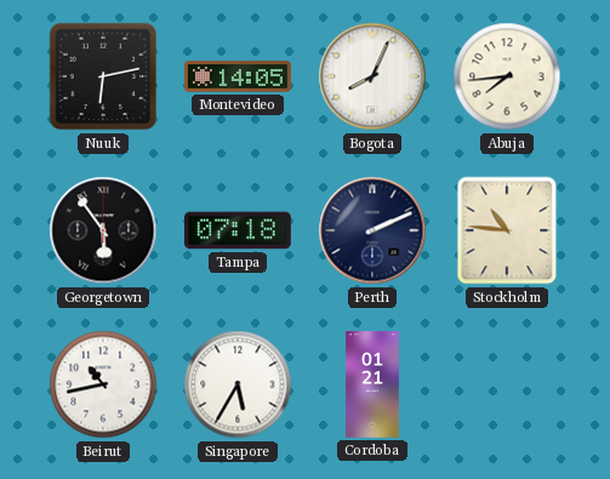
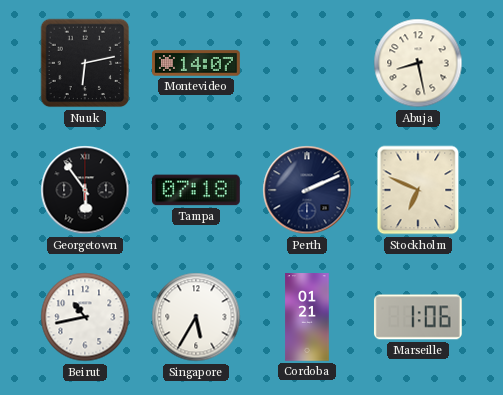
Montevideo: 14:05 -> 14:07 (196, 63)
Bogota: 8:04 -> none (372, 76)
Abuja: 7:44 -> 8:28 (418, 63)
Stockholm: 10:46 -> 6:49 (418, 190)
Marseille: none -> 1:06 (418, 317)
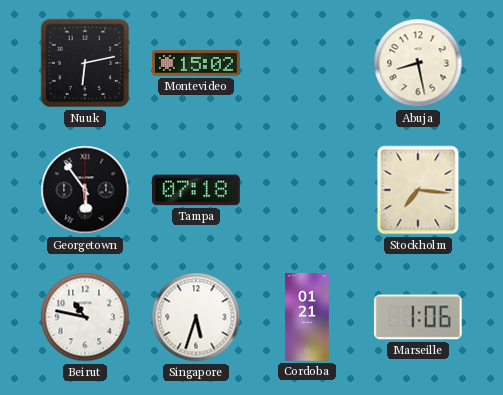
Montevideo: 14:07 -> 15:02 (196, 63)
Perth: 2:11 -> none (307, 190)
Stockholm: 6:49 -> 7:16 (418, 190)
Beirut: 10:43 -> 10:47 (85, 317)
Singapore: 5:35 -> 5:33 (196, 317)
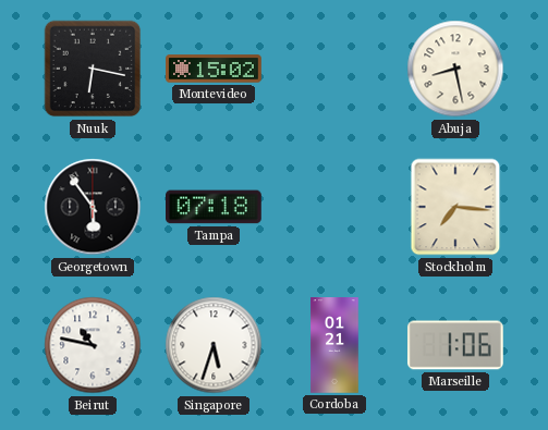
Nuuk: 6:13 -> 6:17 (93, 69)
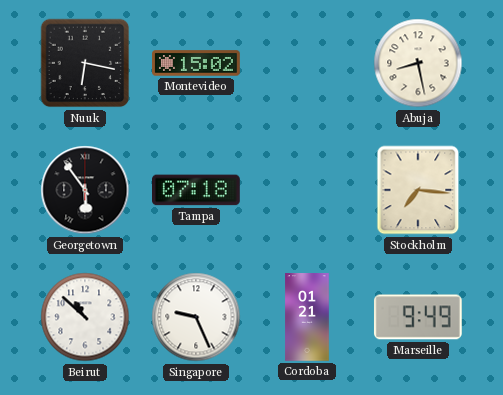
Beirut: 10:47 -> 10:52 (85, 317)
Singapore: 5:33 -> 9:26 (196, 317)
Marseille: 1:06 -> 9:49 (418, 317)
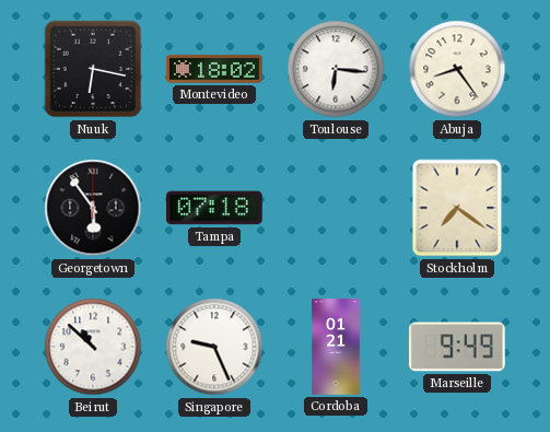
Montevideo: 15:02 -> 18:02 (214, 69)
Toulouse: none -> 6:16 (336, 69)
Abuja: 8:28 -> 8:24 (457, 69)
Stockholm: 7:16 -> 7:21 (457, 208)
